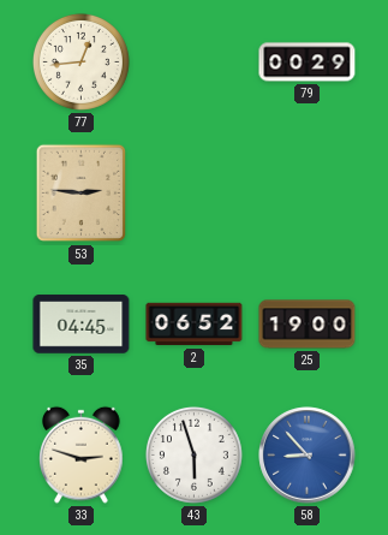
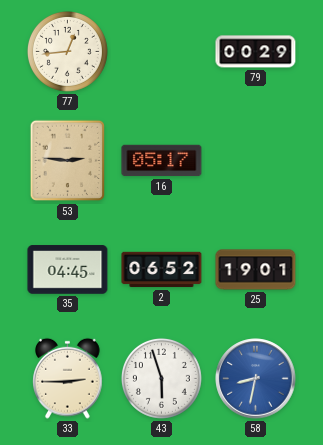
16: none -> 05:17 (162, 161)
25: 19:00 -> 19:01 (256, 270)
33: 2:48 -> 2:45 (68, 378)
58: 8:53 -> 8:32 (256, 379)
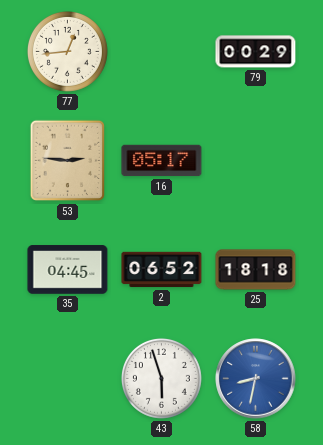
25: 19:01 -> 18:18 (256, 270)
33: 2:45 -> none (68, 378)
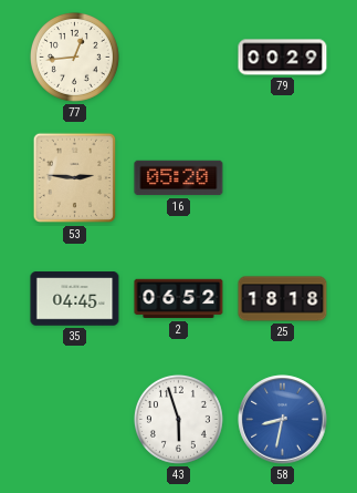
16: 05:17 -> 05:20 (179, 178)
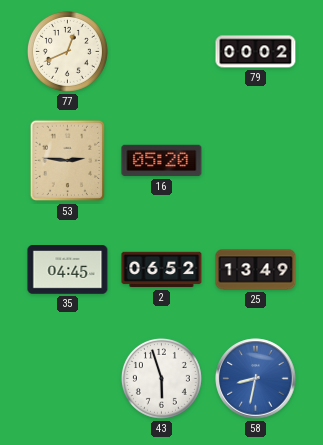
77: 12:44 -> 12:41 (67, 51)
79: 00:29 -> 00:02 (256, 52)
25: 18:18 -> 13:49 (256, 270)
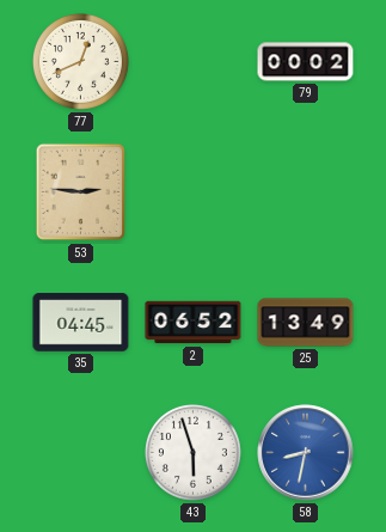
16: 05:20 -> none (162, 161)
